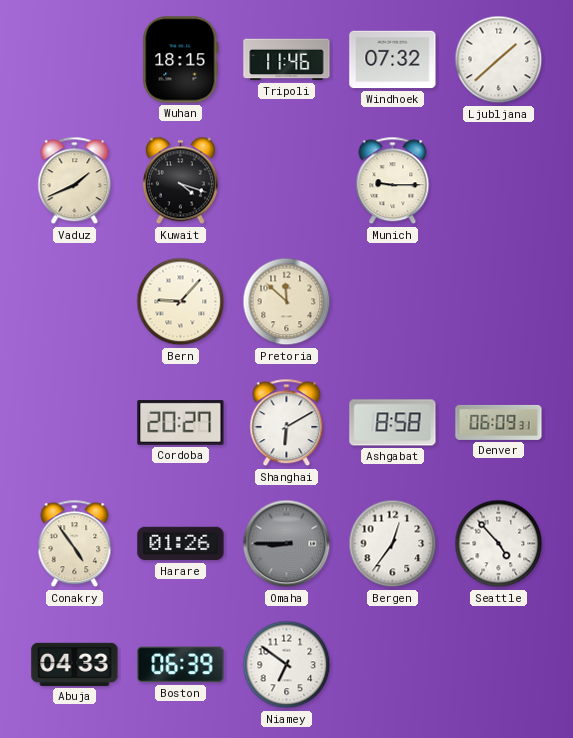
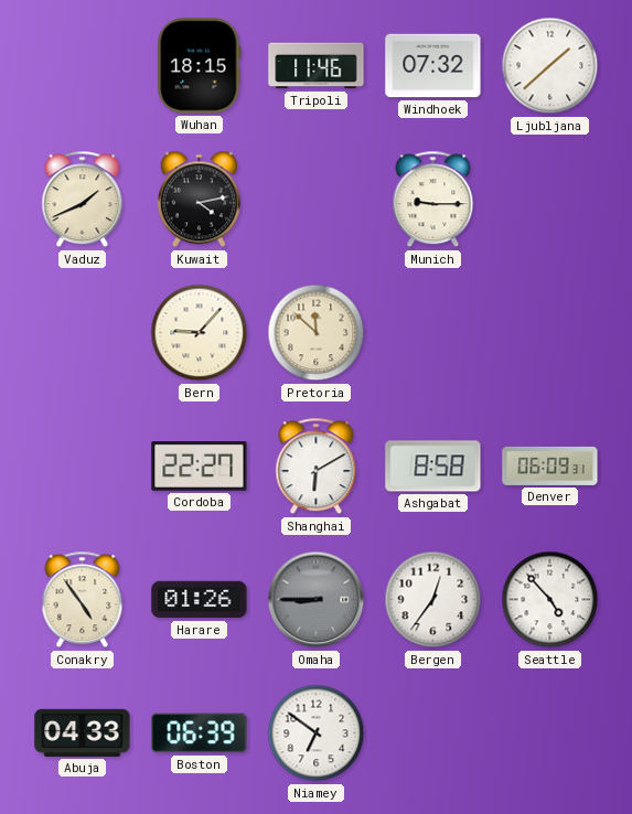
Kuwait: 4:18 -> 4:13 (199, 200)
Cordoba: 20:27 -> 22:27 (200, 467)
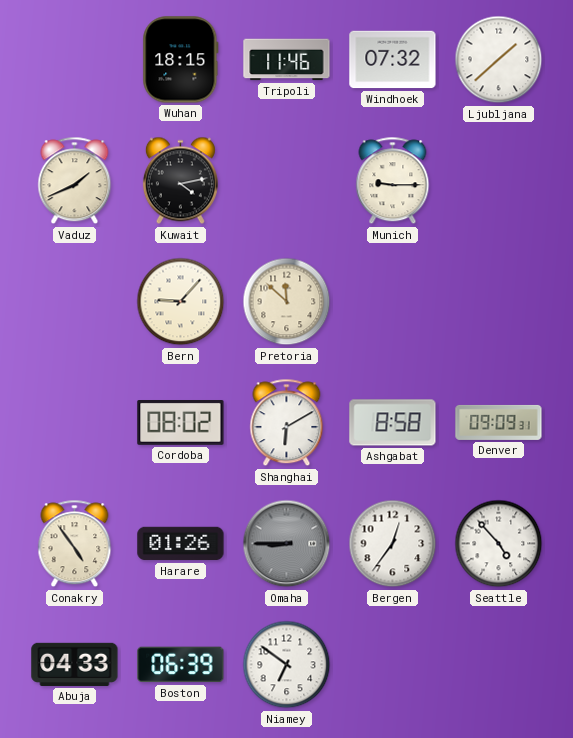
Cordoba: 22:27 -> 08:02 (181, 423)
Denver: 06:09 -> 09:09 (499, 422)
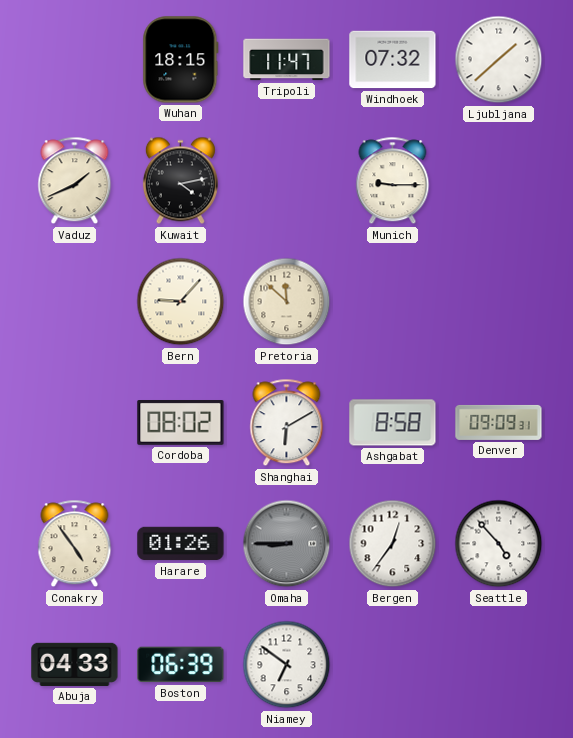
Tripoli: 11:46 -> 11:47 (287, 60)
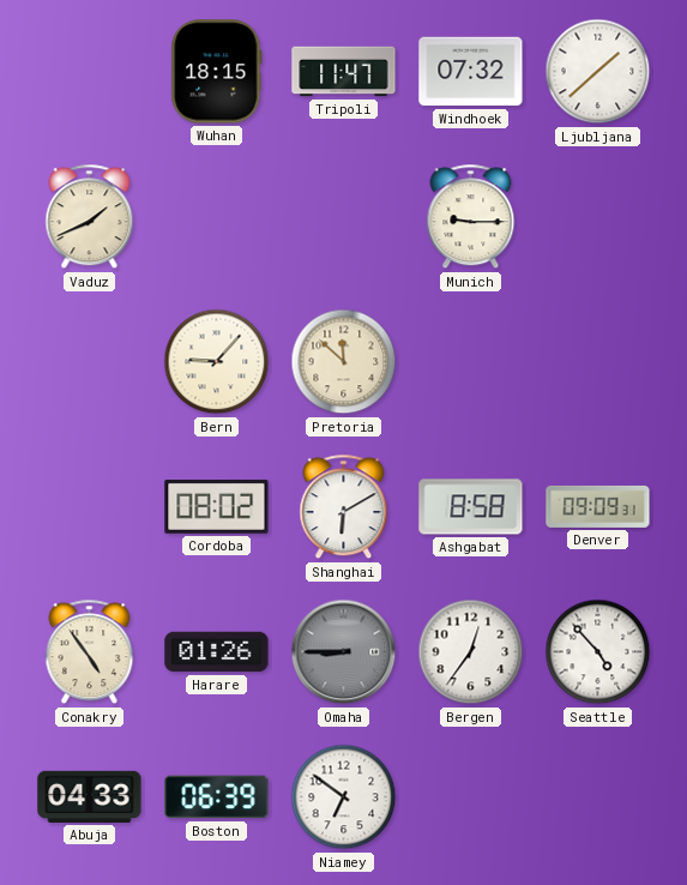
Kuwait: 4:13 -> none (180, 181)
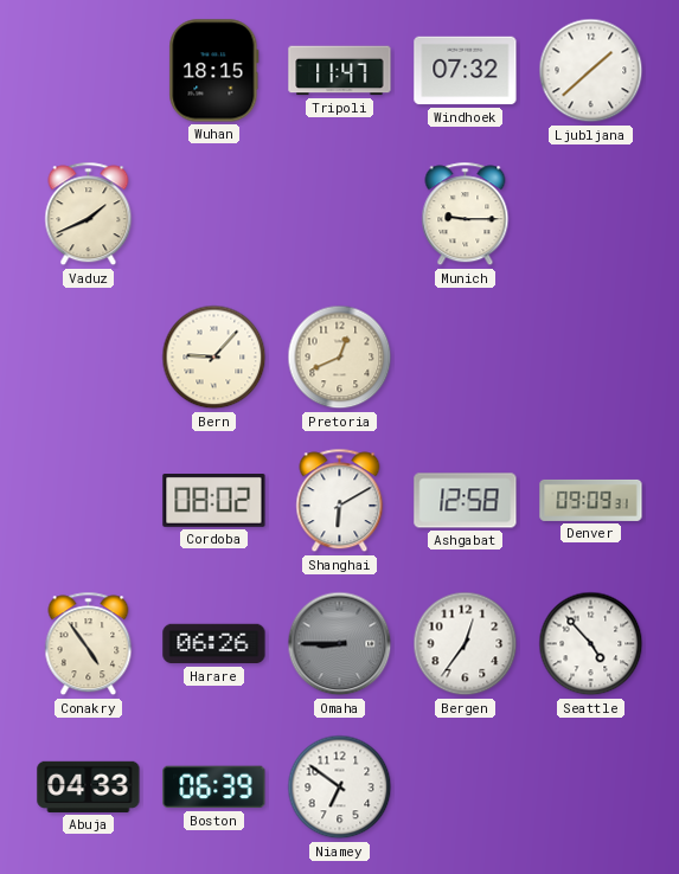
Pretoria: 11:52 -> 12:41 (340, 358)
Ashgabat: 8:58 -> 12:58 (466, 501)
Harare: 01:26 -> 06:26 (214, 644)
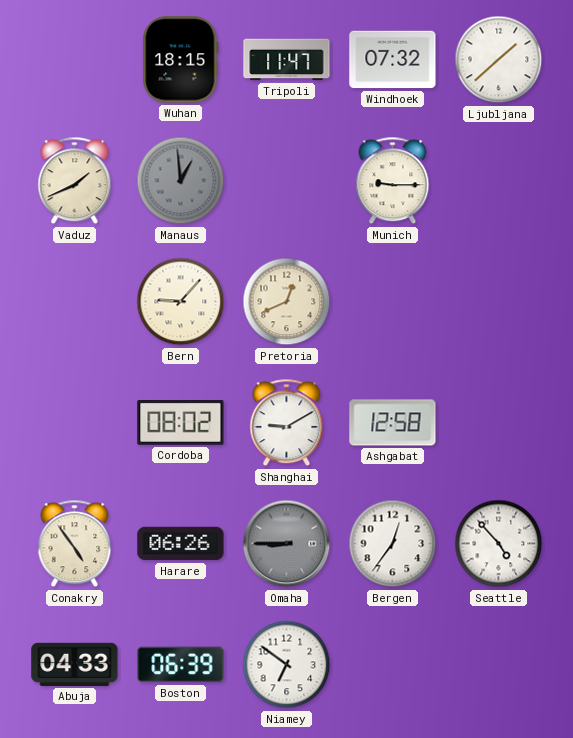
Manaus: none -> 12:59 (181, 181)
Shanghai: 6:10 -> 9:10 (287, 423)
Denver: 09:09 -> none (591, 500)
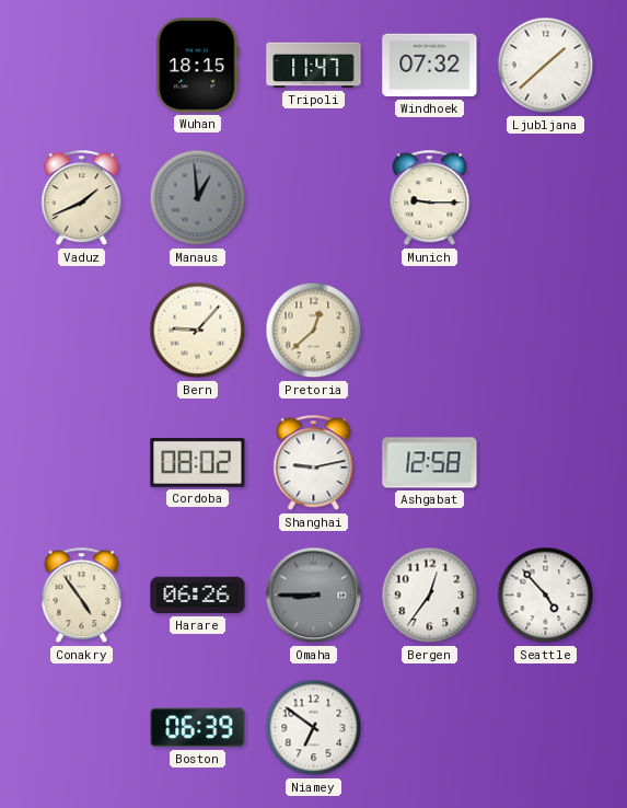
Pretoria: 12:41 -> 12:38 (314, 331)
Shanghai: 9:10 -> 9:13 (314, 463)
Abuja: 04:33 -> none (75, 664)
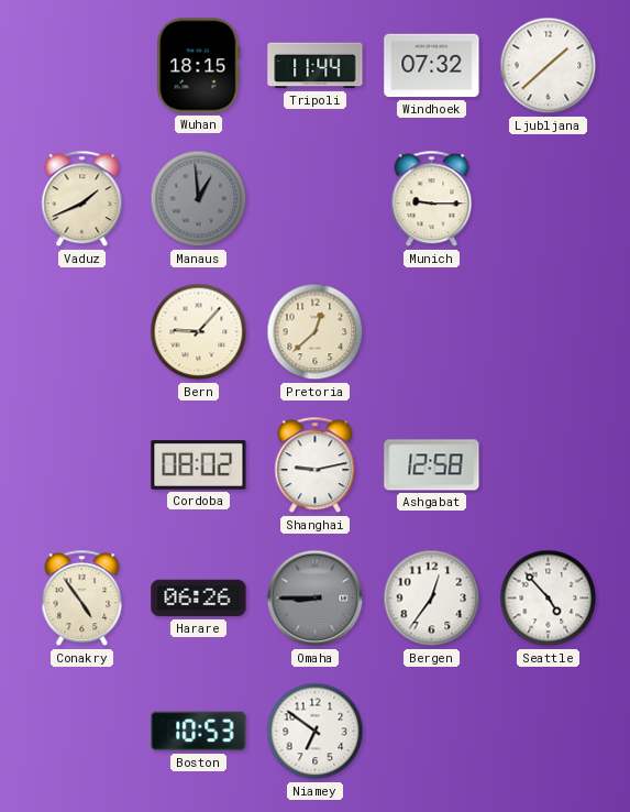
Tripoli: 11:47 -> 11:44 (316, 66)
Boston: 06:39 -> 10:53 (199, 732)
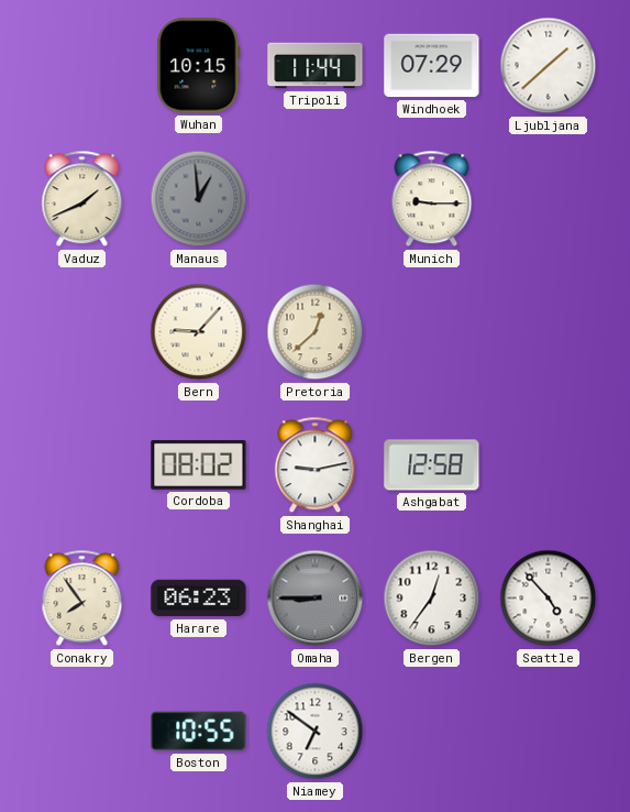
Wuhan: 18:15 -> 10:15 (199, 66)
Windhoek: 07:32 -> 07:29 (432, 66)
Conakry: 4:54 -> 7:54 (82, 599)
Harare: 06:26 -> 06:23 (199, 599)
Boston: 10:53 -> 10:55 (199, 732)
